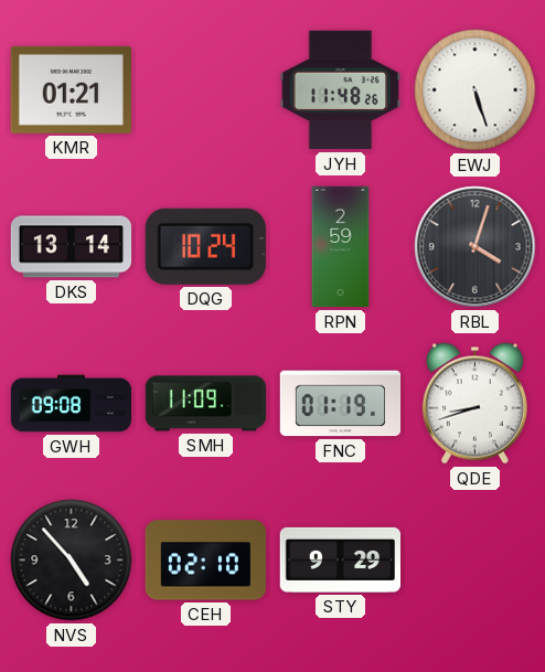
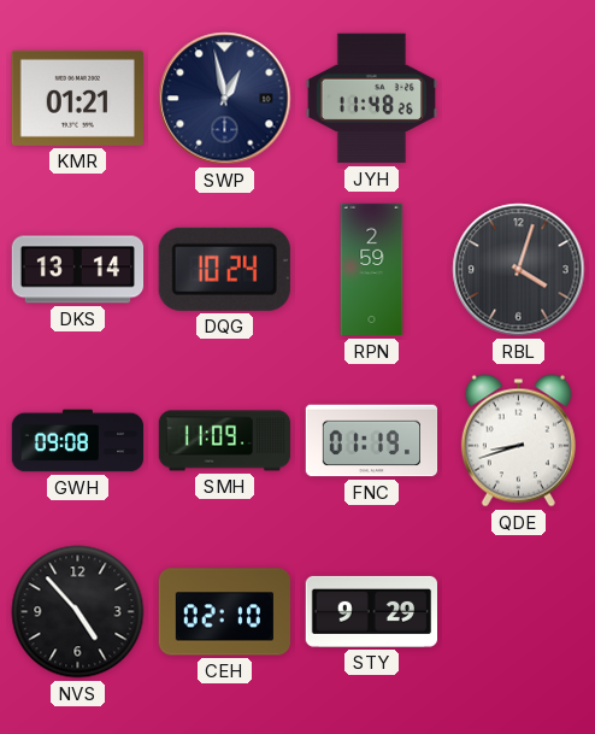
SWP: none -> 12:58 (225, 99)
EWJ: 5:27 -> none (475, 90)
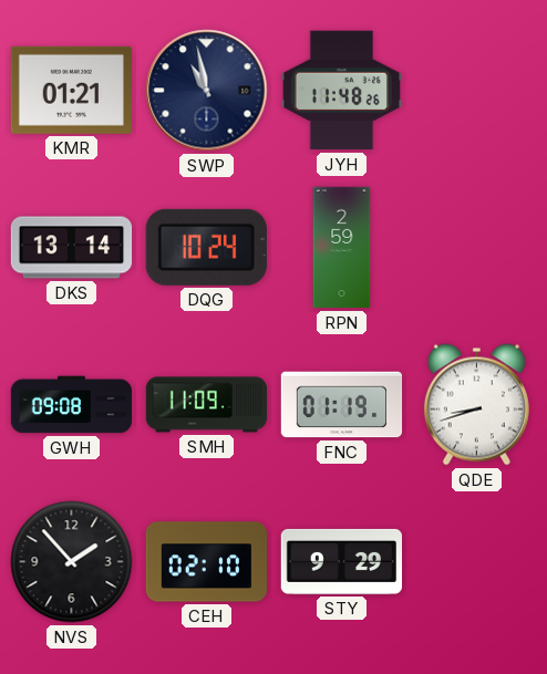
SWP: 12:58 -> 10:58 (207, 91)
RBL: 4:03 -> none (519, 270)
NVS: 4:53 -> 1:53 (72, 562)
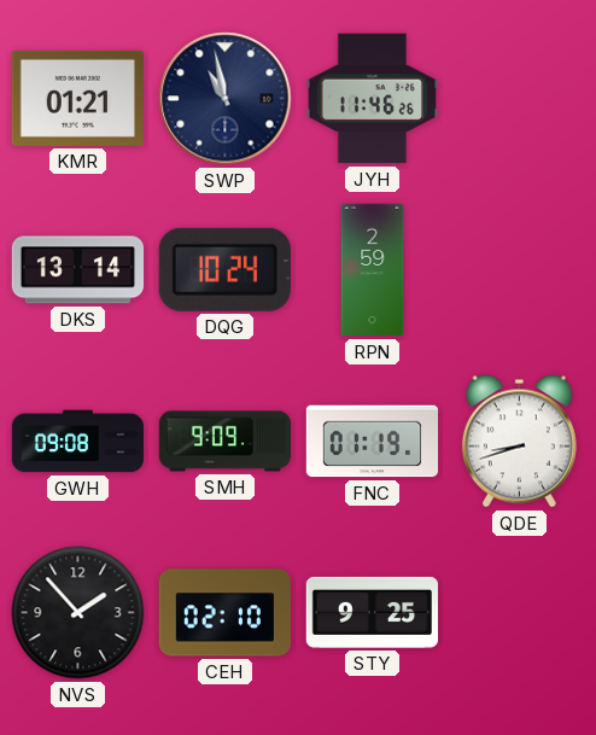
JYH: 11:48 -> 11:46 (372, 99)
SMH: 11:09 -> 9:09 (226, 442)
STY: 9:29 -> 9:25 (372, 612)
